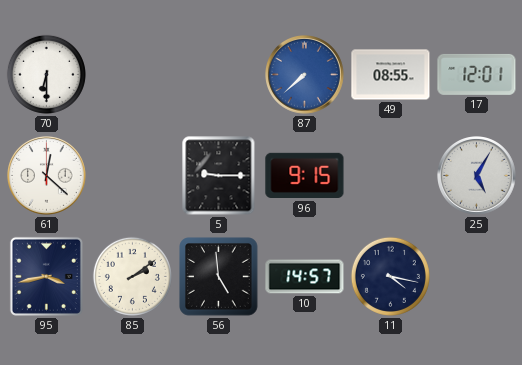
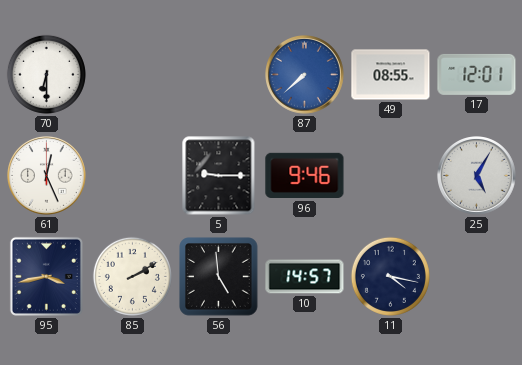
61: 12:22 -> 12:26 (47, 176)
96: 9:15 -> 9:46 (305, 176)
85: 2:09 -> 2:10 (132, 276)
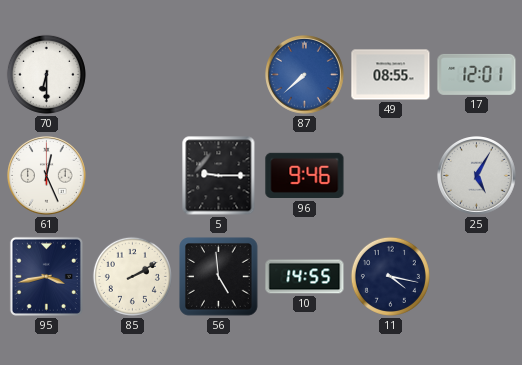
10: 14:57 -> 14:55 (305, 277)
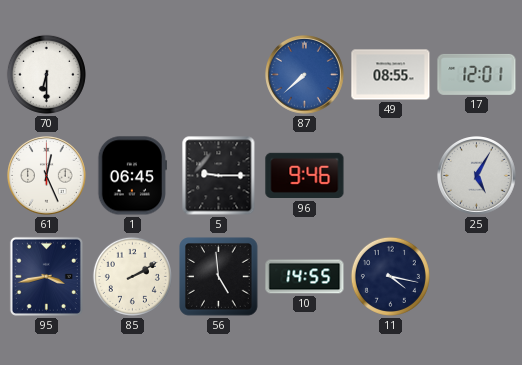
1: none -> 06:45 (132, 176)
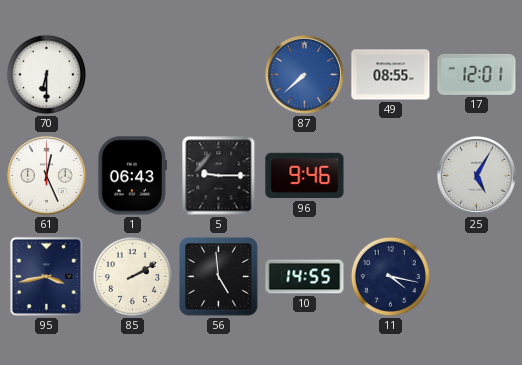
1: 06:45 -> 06:43 (132, 176)
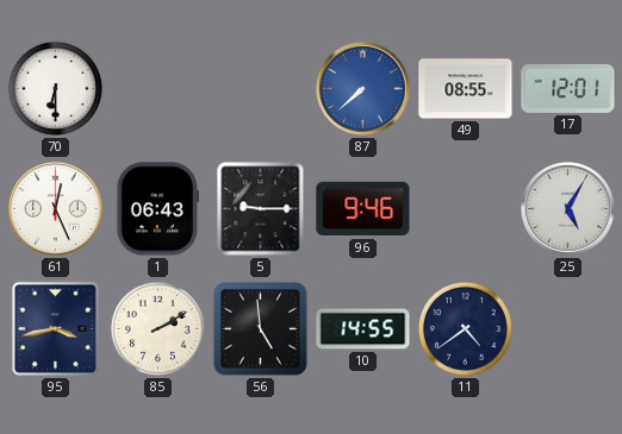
11: 4:17 -> 4:39 (465, 328)
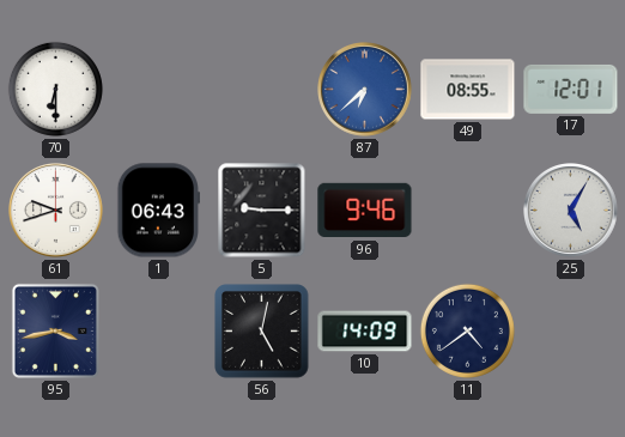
87: 7:38 -> 6:38 (365, 90)
61: 12:26 -> 9:42 (56, 211)
85: 2:10 -> none (157, 328)
56: 4:59 -> 5:02 (262, 332)
10: 14:55 -> 14:09 (365, 332)
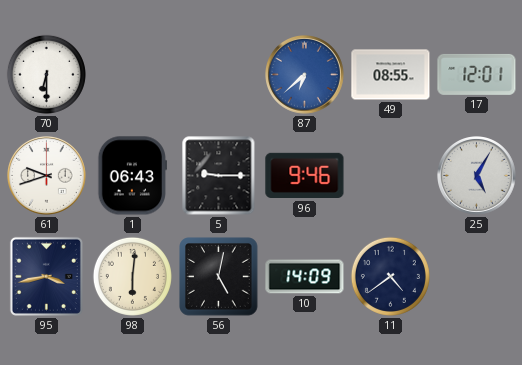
98: none -> 6:01 (132, 276)
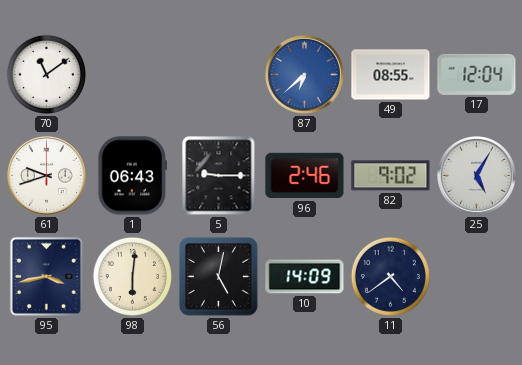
70: 6:30 -> 11:09 (46, 74)
17: 12:01 -> 12:04 (477, 74)
96: 9:46 -> 2:46 (305, 176)
82: none -> 9:02 (391, 176)
